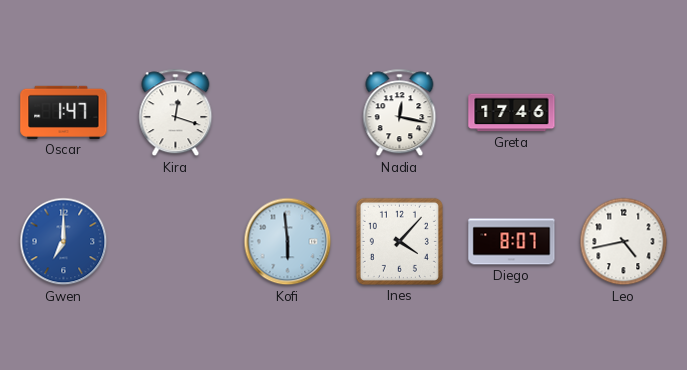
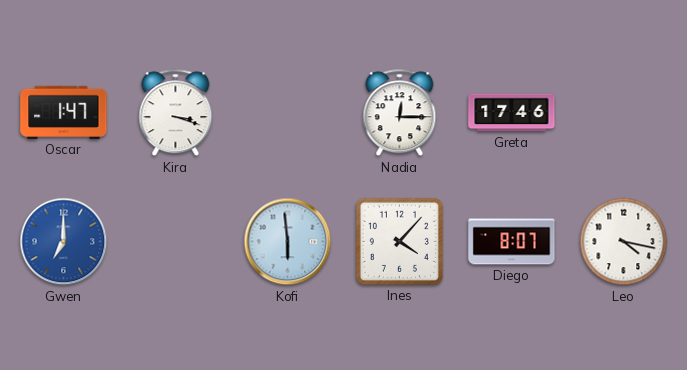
Kira: 12:18 -> 3:18 (176, 113)
Nadia: 12:17 -> 12:15 (400, 113)
Leo: 4:43 -> 4:17 (624, 242)
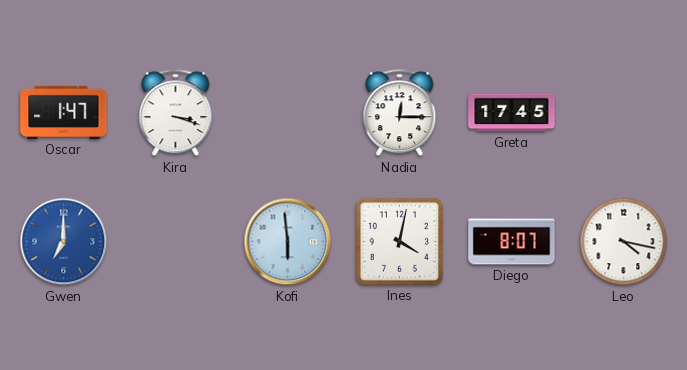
Greta: 17:46 -> 17:45 (512, 113)
Ines: 4:07 -> 4:02 (399, 241)
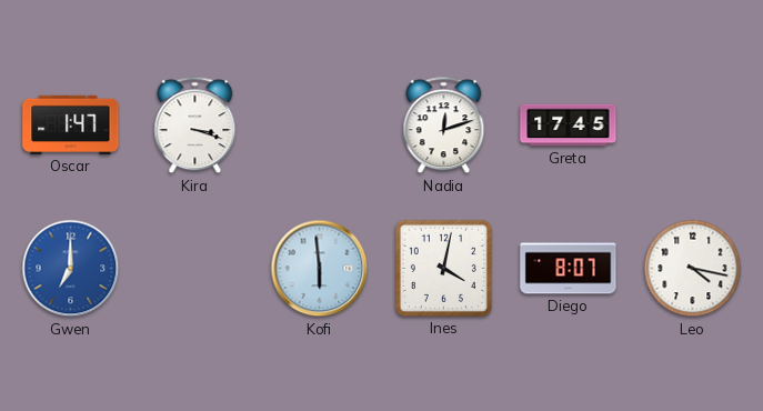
Nadia: 12:15 -> 12:12 (444, 126)
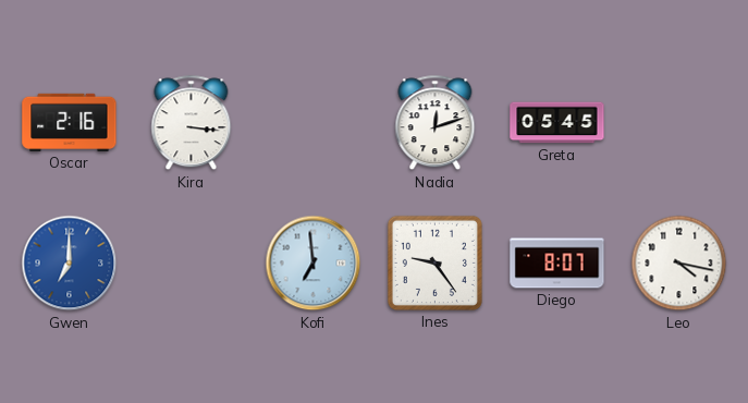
Oscar: 1:47 -> 2:16 (70, 122)
Kira: 3:18 -> 3:16 (192, 123)
Greta: 17:45 -> 05:45 (557, 123)
Kofi: 5:59 -> 6:59 (314, 264)
Ines: 4:02 -> 9:24 (434, 262)
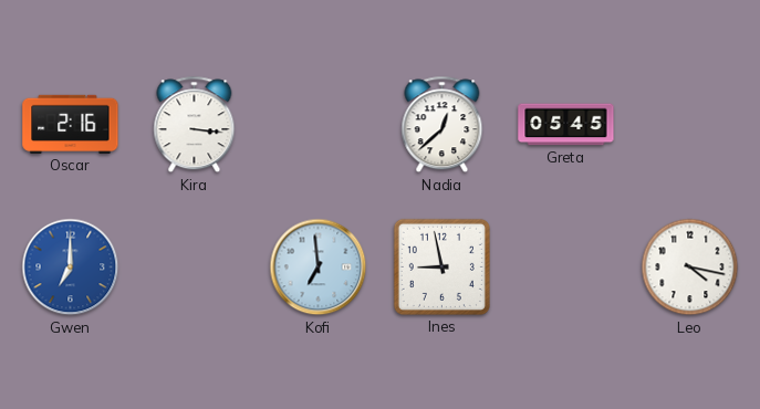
Nadia: 12:12 -> 12:38 (443, 125)
Ines: 9:24 -> 8:58 (441, 266)
Diego: 8:07 -> none (557, 264)
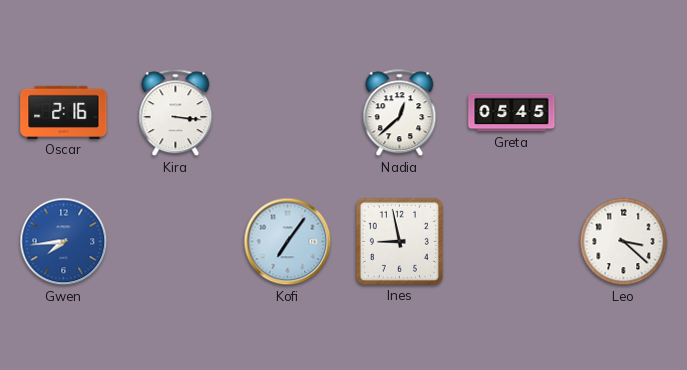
Gwen: 7:00 -> 7:44 (64, 242)
Kofi: 6:59 -> 7:06 (288, 242)
Leo: 4:17 -> 3:22 (624, 242)
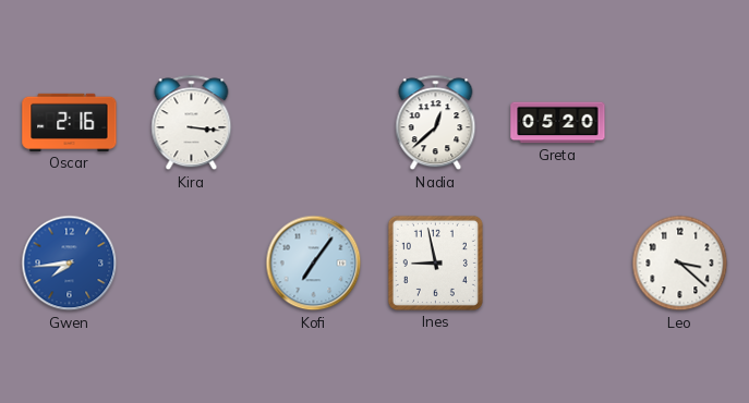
Greta: 05:45 -> 05:20 (558, 123)
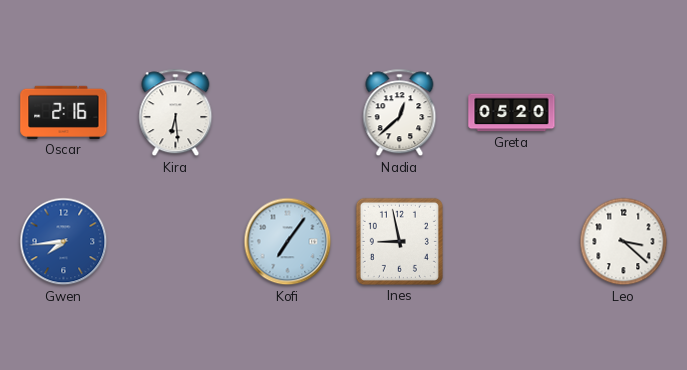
Kira: 3:16 -> 6:29 (176, 113)
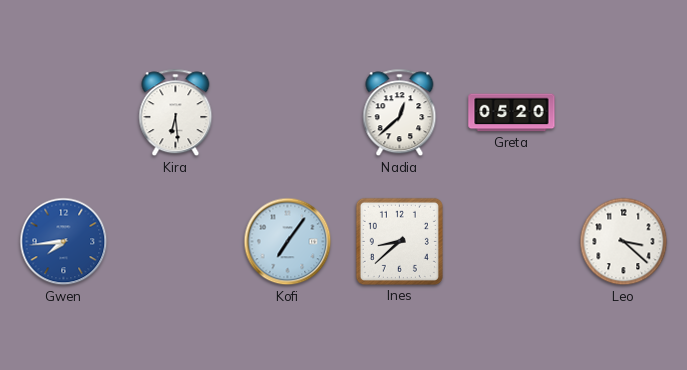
Oscar: 2:16 -> none (64, 112)
Ines: 8:58 -> 8:38 (399, 241)
